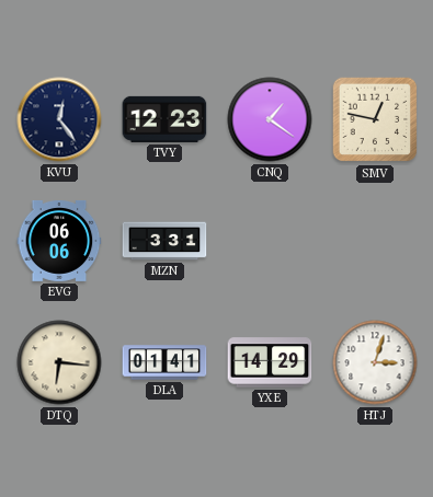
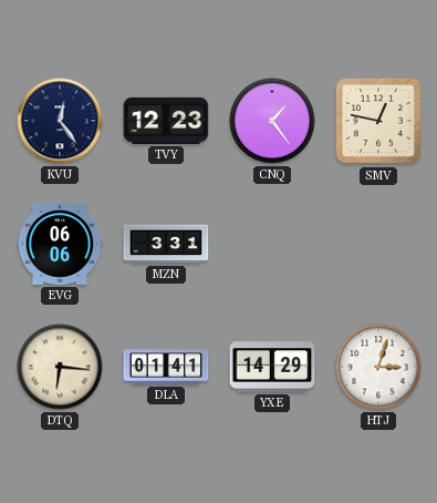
CNQ: 1:21 -> 1:24 (272, 121)
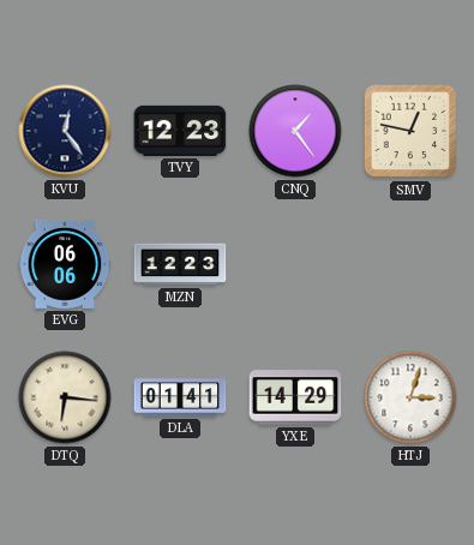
MZN: 3:31 -> 12:23 (180, 264)
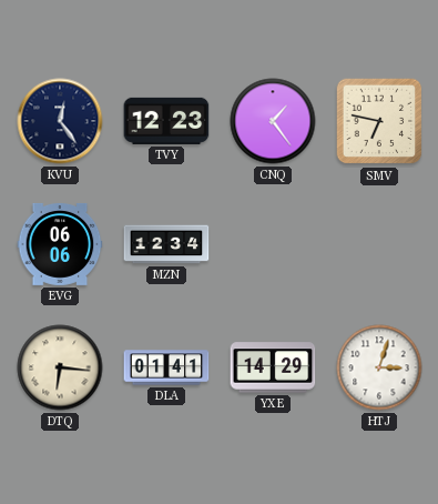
SMV: 12:47 -> 6:47 (379, 121)
MZN: 12:23 -> 12:34 (166, 244)
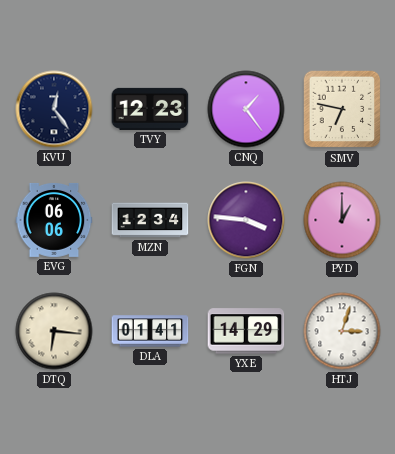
FGN: none -> 3:46 (246, 220)
PYD: none -> 1:00 (342, 220)
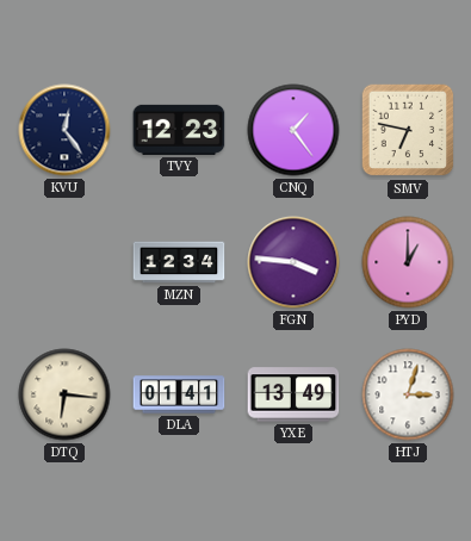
EVG: 06:06 -> none (54, 220)
YXE: 14:29 -> 13:49 (293, 394)
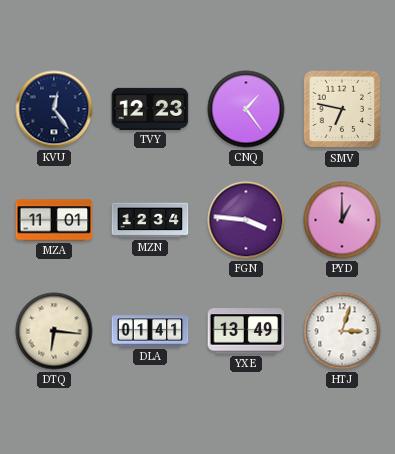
MZA: none -> 11:01 (54, 220)
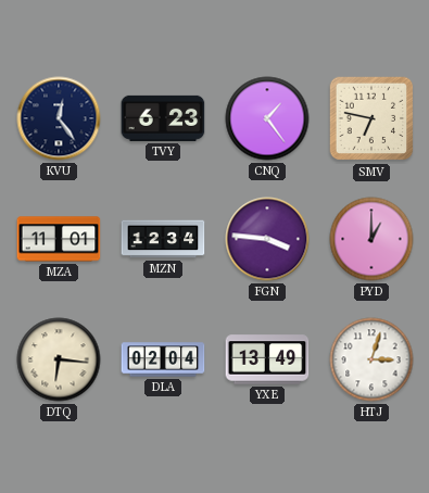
TVY: 12:23 -> 6:23 (163, 118)
DLA: 01:41 -> 02:04 (163, 359)
